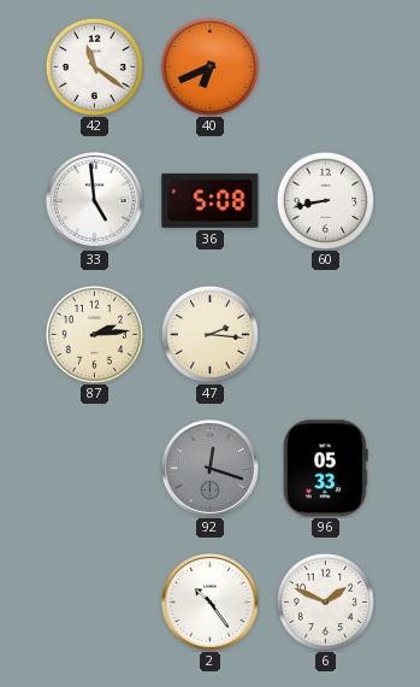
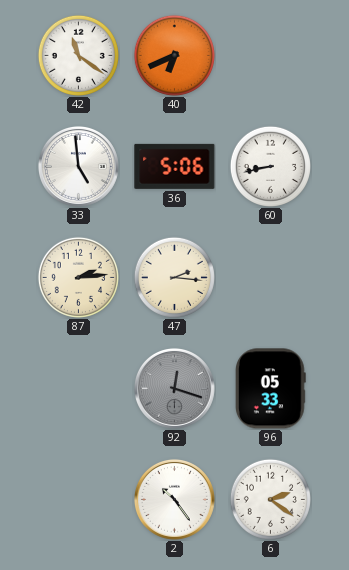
36: 5:08 -> 5:06 (175, 166)
6: 1:49 -> 2:21 (270, 499)
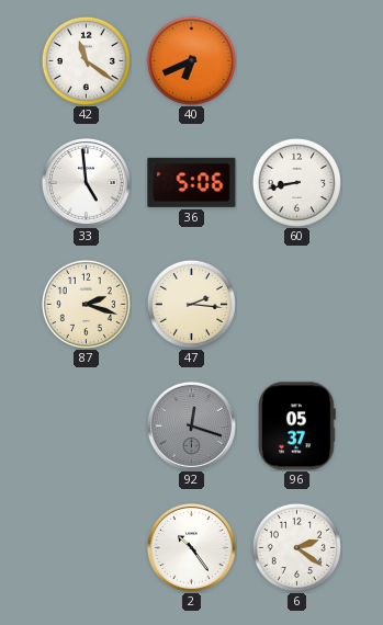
87: 2:14 -> 2:18 (86, 304)
96: 05:33 -> 05:37 (297, 427)
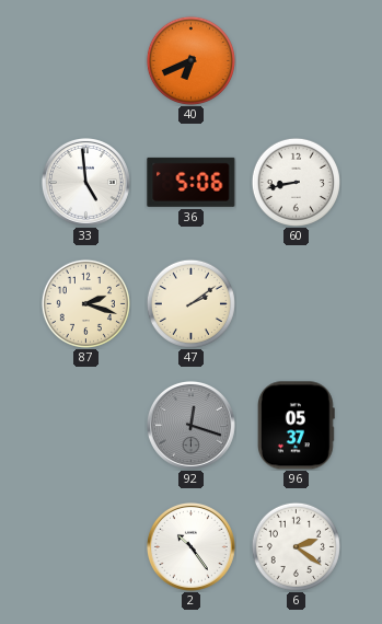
42: 11:21 -> none (86, 60)
47: 2:16 -> 2:09 (190, 303)
